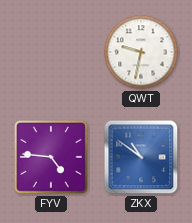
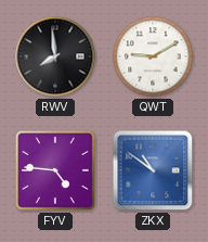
RWV: none -> 7:59 (55, 56)
QWT: 9:32 -> 9:10 (153, 56)
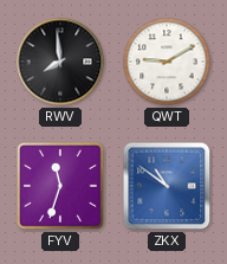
FYV: 4:46 -> 11:33 (61, 187)
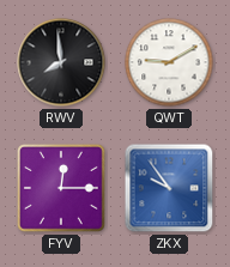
FYV: 11:33 -> 12:15 (62, 189)
ZKX: 10:51 -> 9:54 (169, 188)
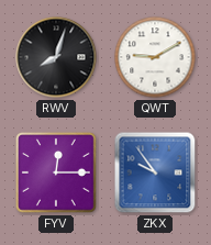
RWV: 7:59 -> 8:03 (56, 57)
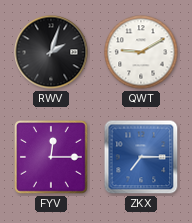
RWV: 8:03 -> 2:03 (51, 52)
ZKX: 9:54 -> 7:15 (141, 157)
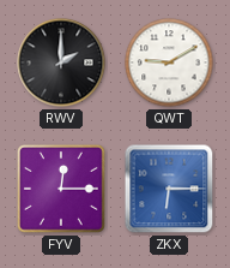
RWV: 2:03 -> 2:00 (61, 62)
ZKX: 7:15 -> 6:15 (169, 189)
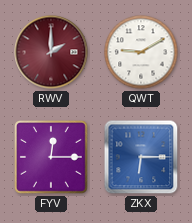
RWV dial: black -> burgundy (51, 52)
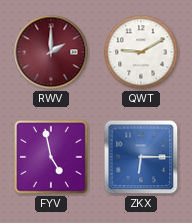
FYV: 12:15 -> 4:58 (52, 158)
